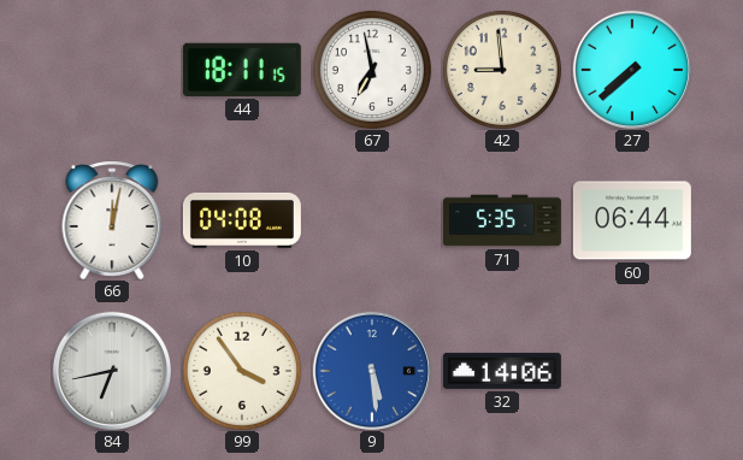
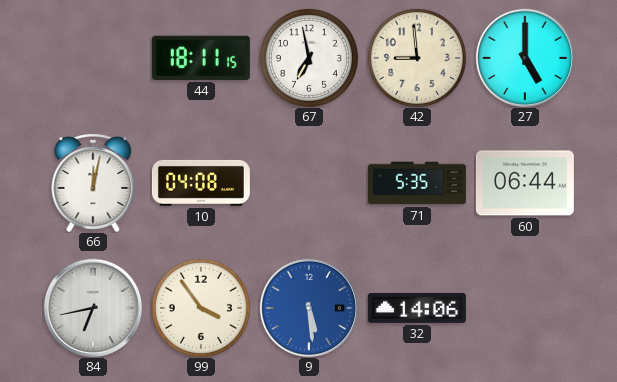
27: 7:38 -> 5:00 (524, 57)
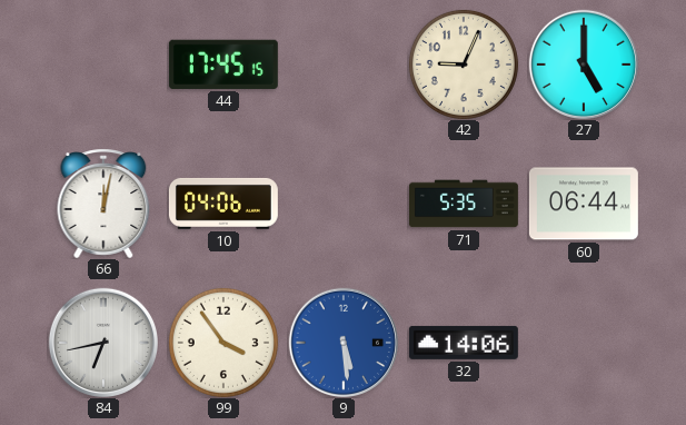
44: 18:11 -> 17:45 (223, 65)
67: 6:58 -> none (309, 58)
42: 8:59 -> 9:04 (464, 65)
10: 04:08 -> 04:06 (223, 204)
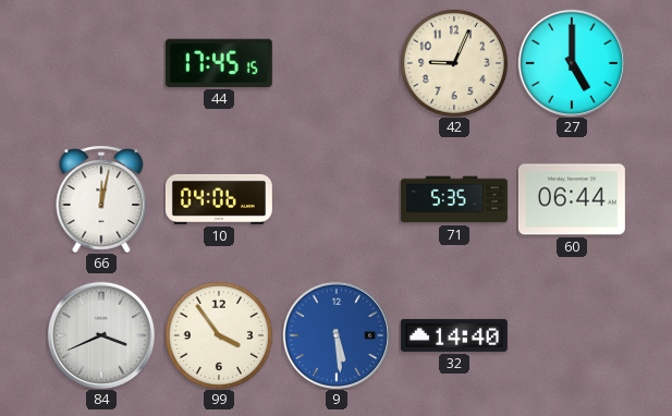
84: 6:43 -> 3:41 (100, 334)
32: 14:06 -> 14:40 (454, 335)
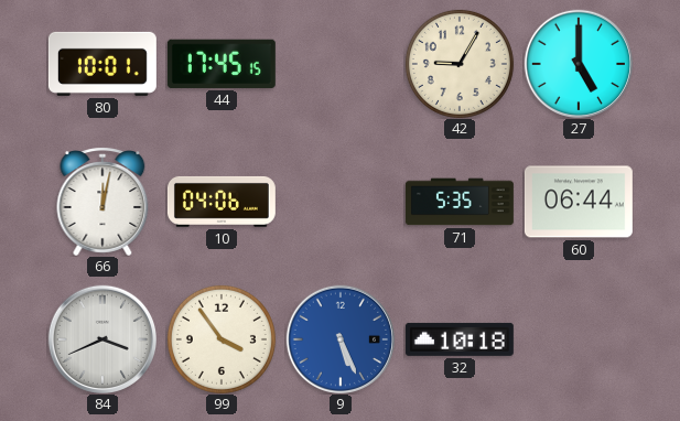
80: none -> 10:01 (102, 64)
42: 9:04 -> 9:05 (460, 64)
9: 5:29 -> 5:26 (339, 338)
32: 14:40 -> 10:18 (460, 339)
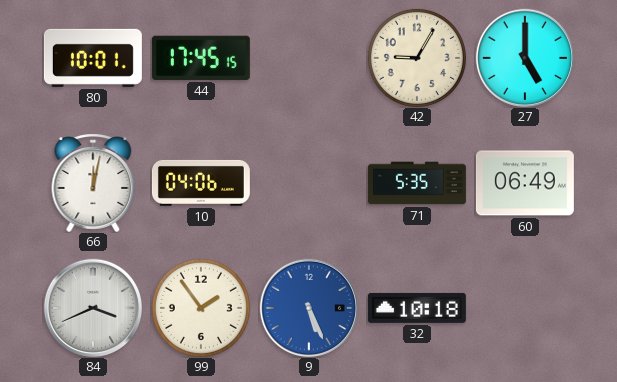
60: 06:44 -> 06:49 (525, 183)
99: 3:54 -> 1:54 (201, 308)
